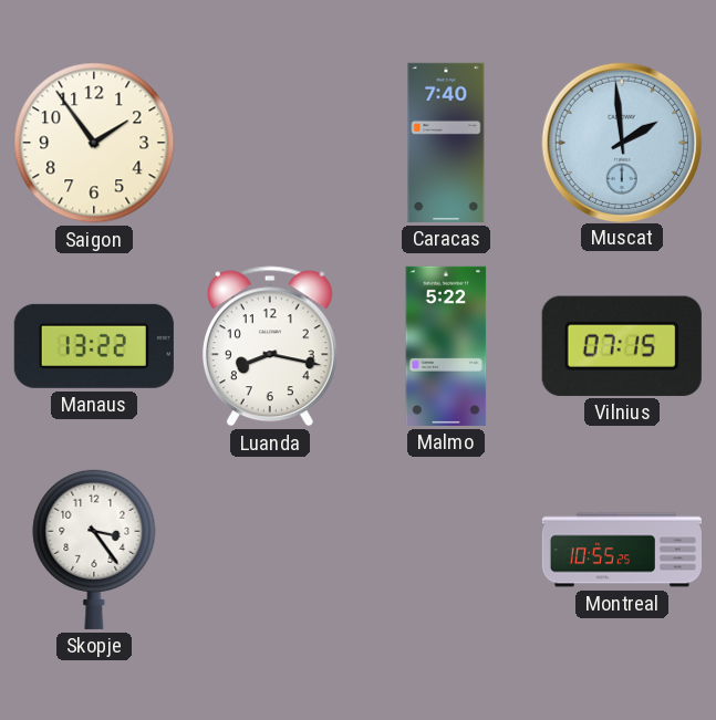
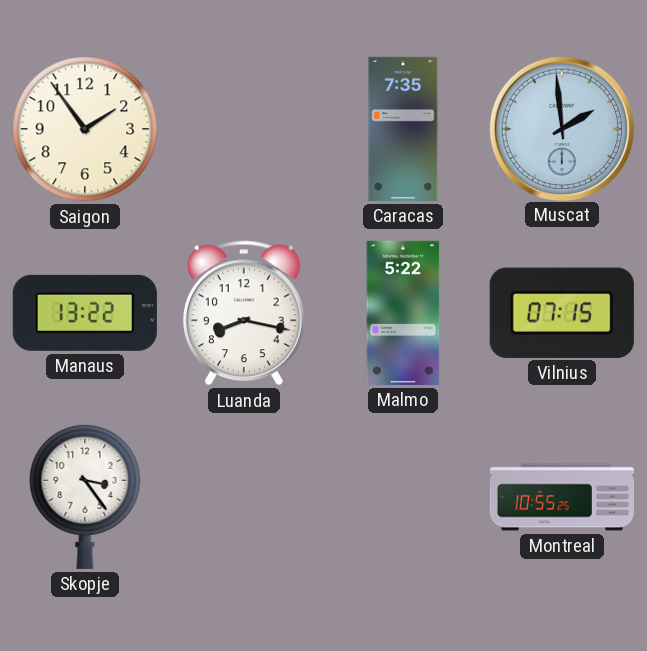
Caracas: 7:40 -> 7:35 (403, 129)
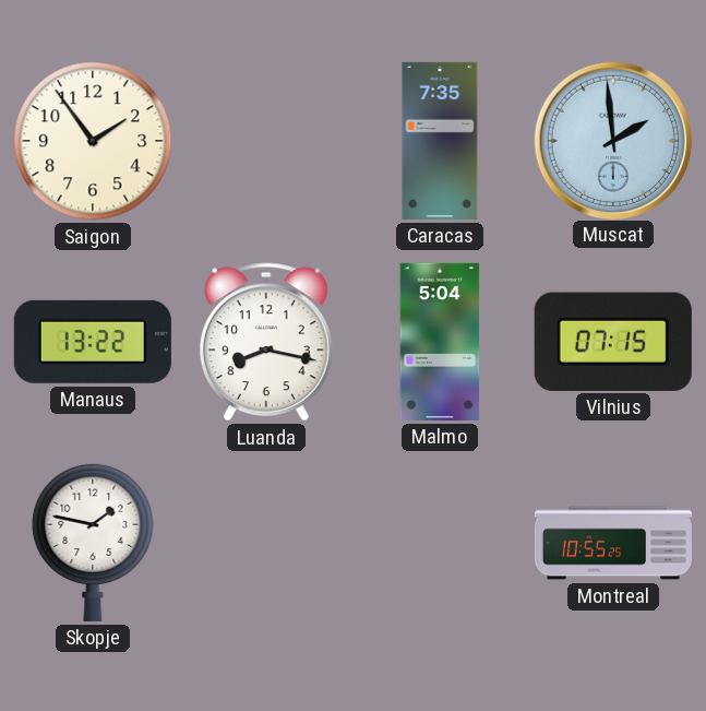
Malmo: 5:22 -> 5:04 (440, 342)
Skopje: 3:24 -> 1:47 (93, 542)
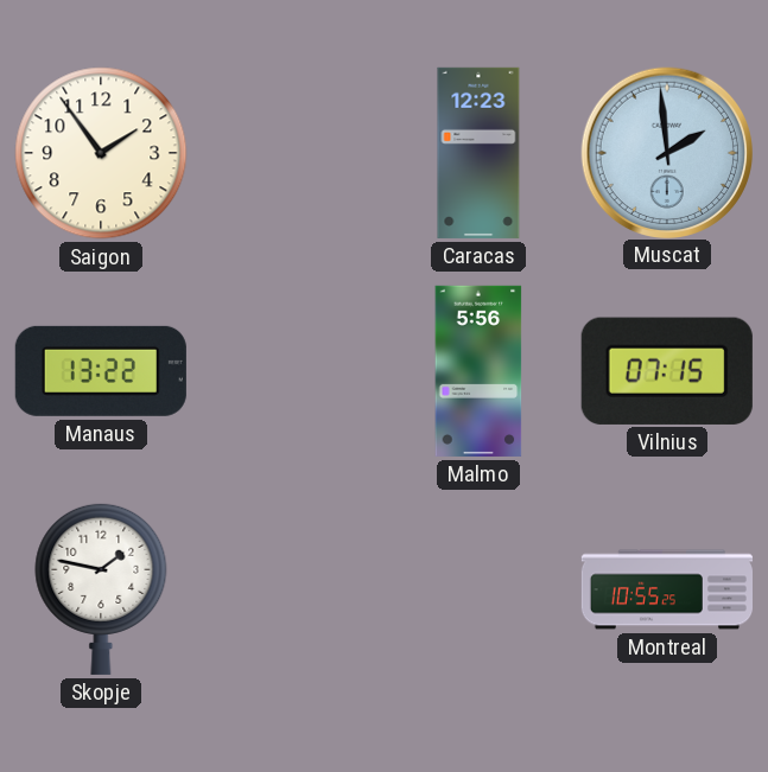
Caracas: 7:35 -> 12:23 (478, 153)
Luanda: 8:17 -> none (266, 342)
Malmo: 5:04 -> 5:56 (478, 371)
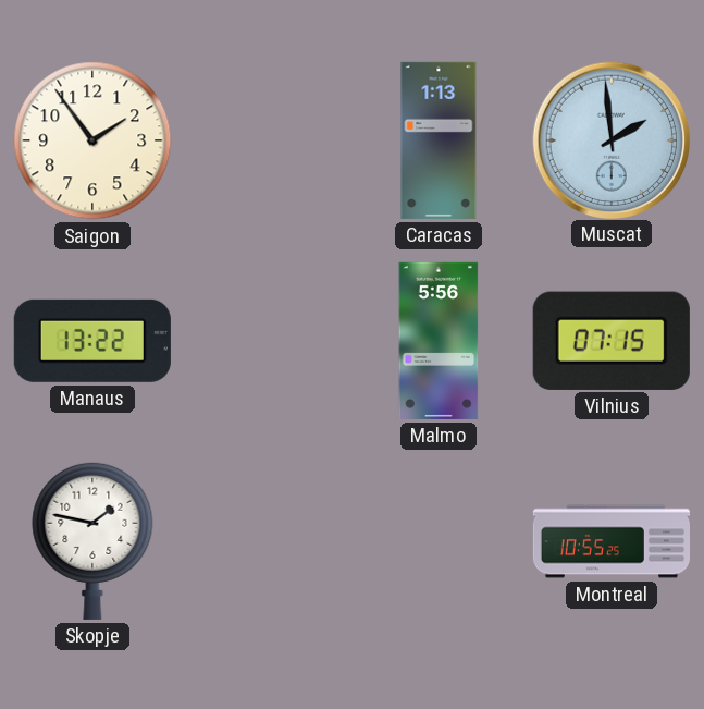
Caracas: 12:23 -> 1:13 (439, 140)
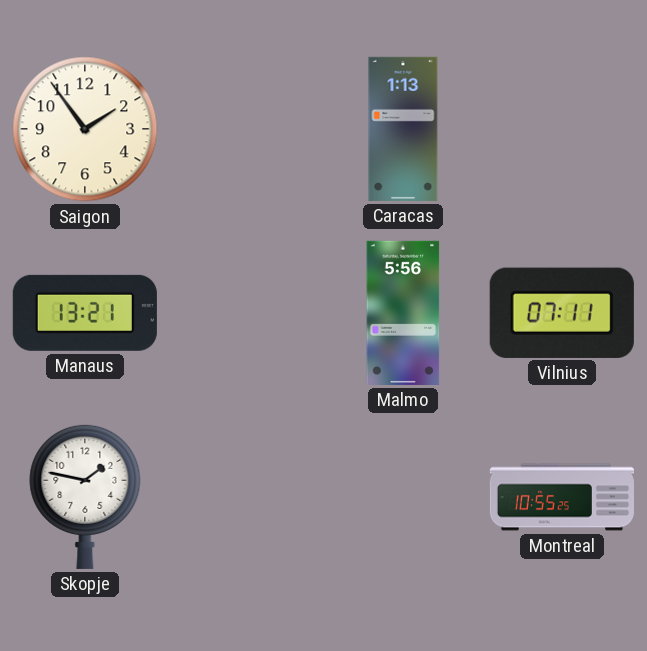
Muscat: 1:59 -> none (610, 139)
Manaus: 13:22 -> 13:21 (85, 313)
Vilnius: 07:15 -> 07:11 (562, 313)
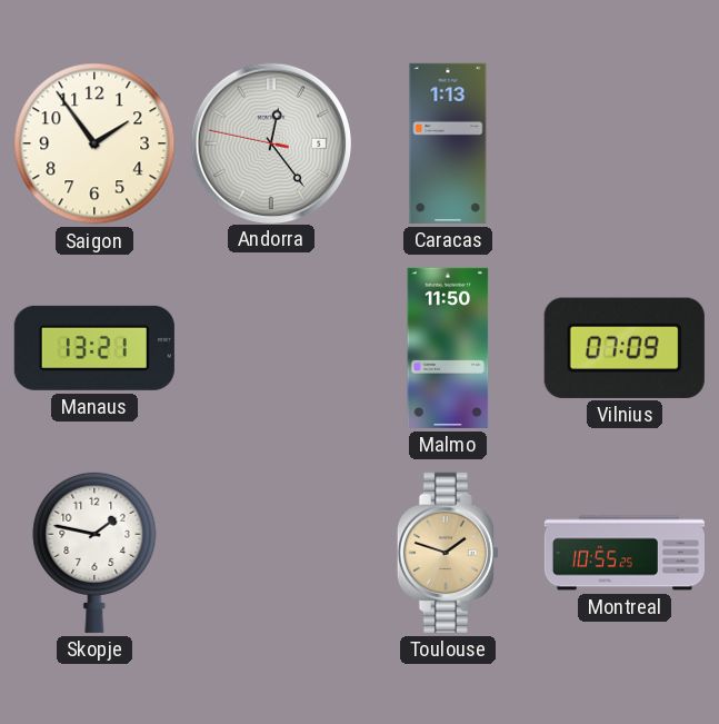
Andorra: none -> 12:23 (270, 142)
Malmo: 5:56 -> 11:50 (448, 348)
Vilnius: 07:11 -> 07:09 (625, 348)
Toulouse: none -> 1:48 (448, 553)
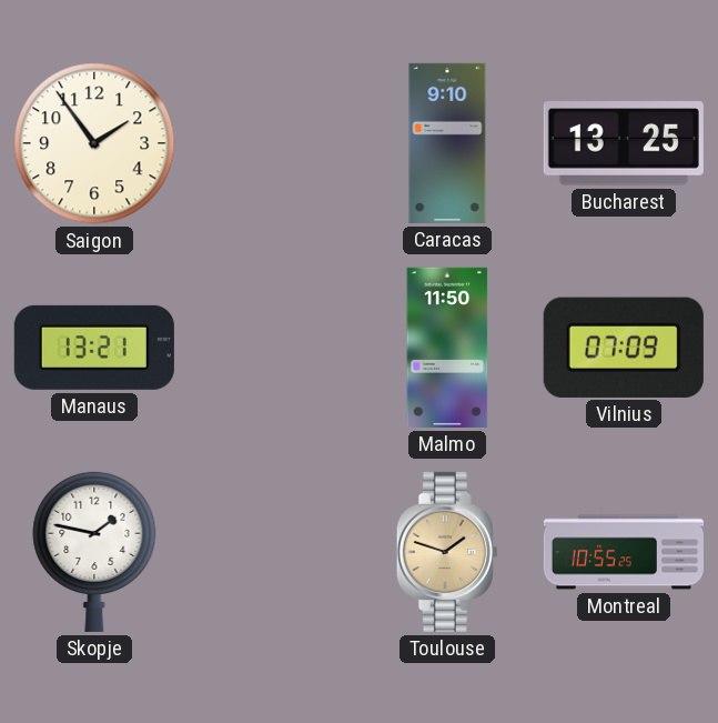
Andorra: 12:23 -> none (270, 142)
Caracas: 1:13 -> 9:10 (447, 143)
Bucharest: none -> 13:25 (624, 143)
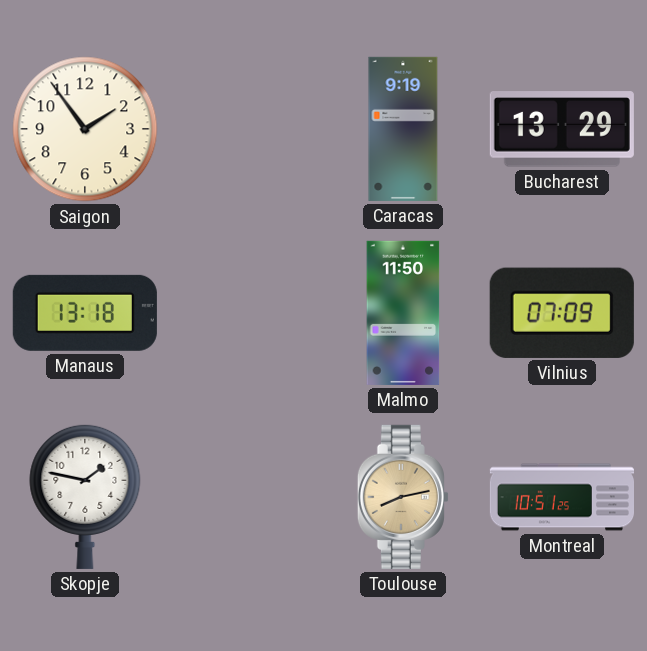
Caracas: 9:10 -> 9:19 (403, 129)
Bucharest: 13:25 -> 13:29 (562, 129)
Manaus: 13:21 -> 13:18 (85, 313)
Toulouse: 1:48 -> 8:13 (403, 497)
Montreal: 10:55 -> 10:51 (561, 497)
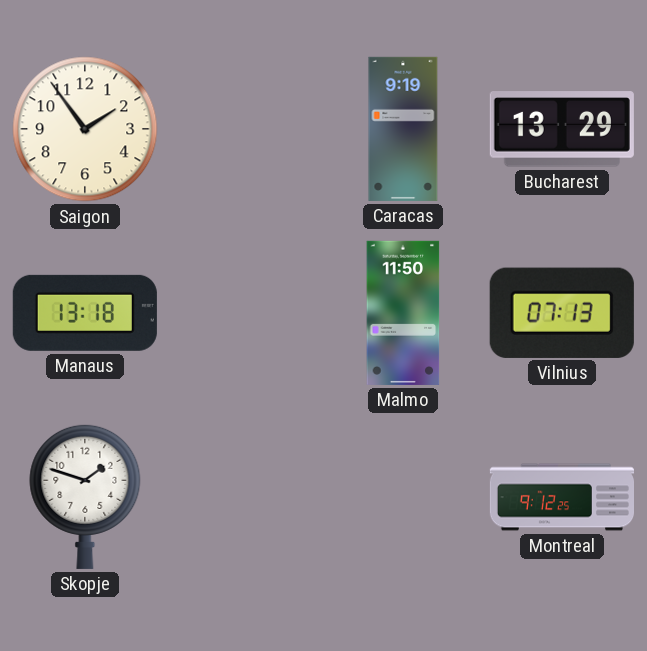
Vilnius: 07:09 -> 07:13 (562, 313)
Skopje: 1:47 -> 1:48 (85, 496)
Toulouse: 8:13 -> none (403, 497)
Montreal: 10:51 -> 9:12 (561, 497)
